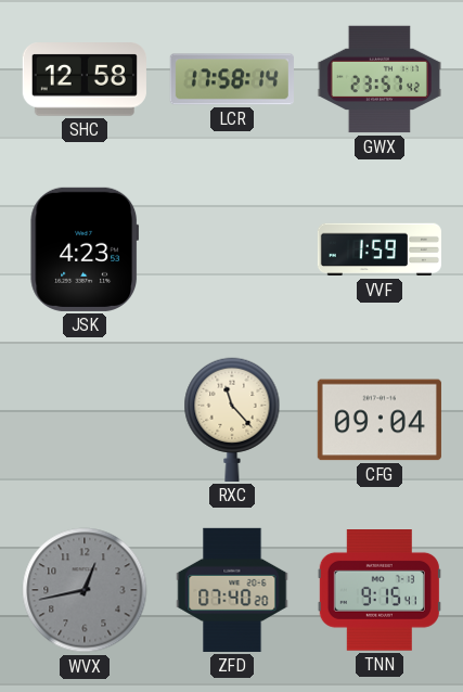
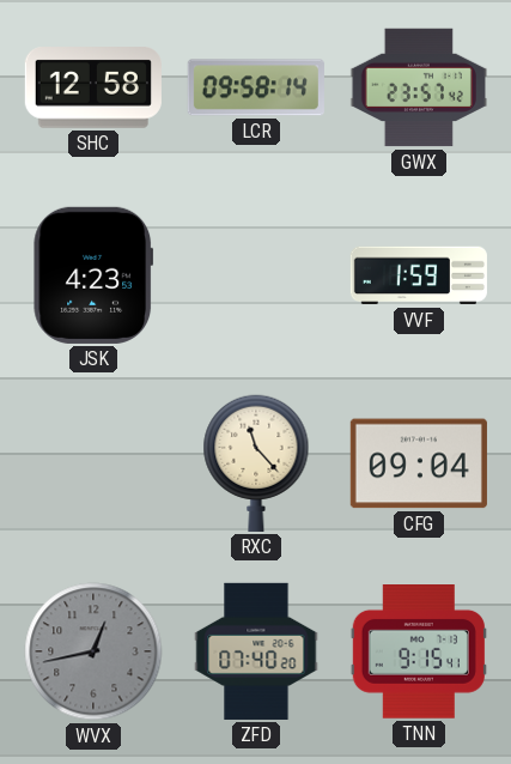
LCR: 17:58 -> 09:58 (256, 87)
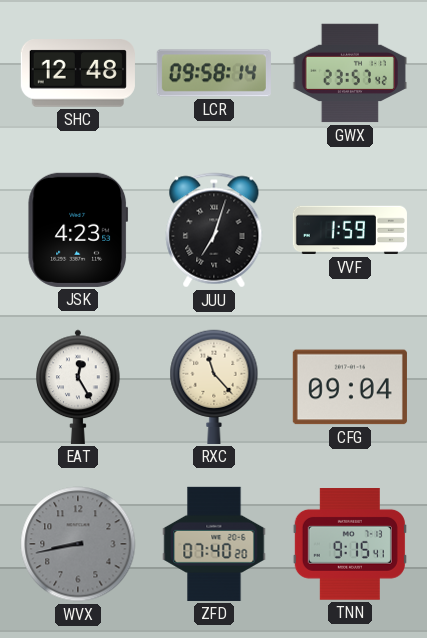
SHC: 12:58 -> 12:48 (78, 73)
JUU: none -> 7:03 (214, 230)
EAT: none -> 12:25 (78, 387)
WVX: 12:43 -> 8:43 (78, 544)
